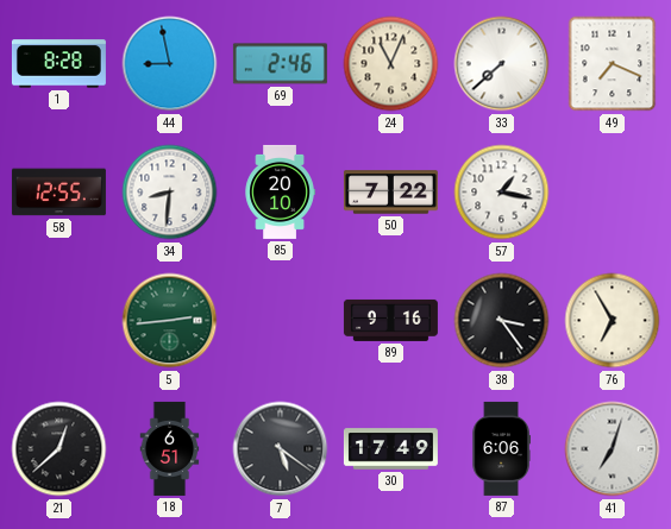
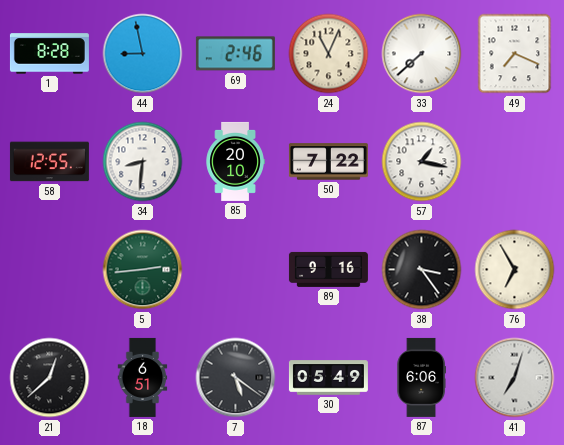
30: 17:49 -> 05:49 (328, 378)
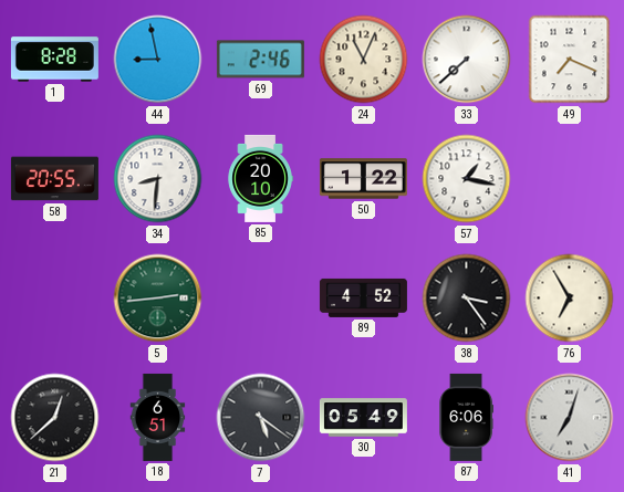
58: 12:55 -> 20:55 (54, 179)
50: 7:22 -> 1:22 (363, 179)
89: 9:16 -> 4:52 (363, 297)
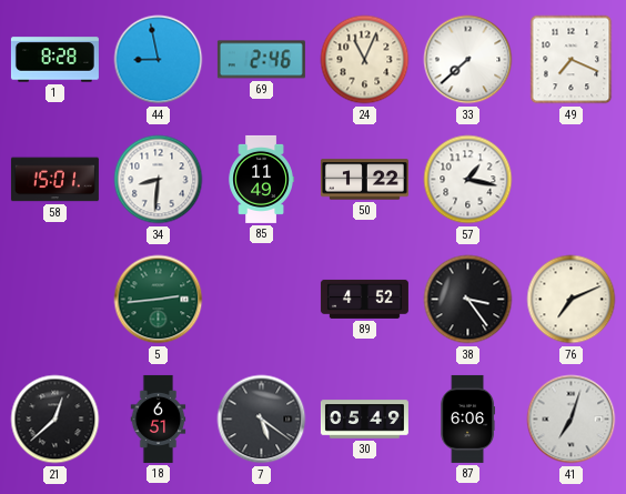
58: 20:55 -> 15:01 (54, 180)
85: 20:10 -> 11:49 (261, 179)
76: 6:55 -> 7:11 (572, 300)
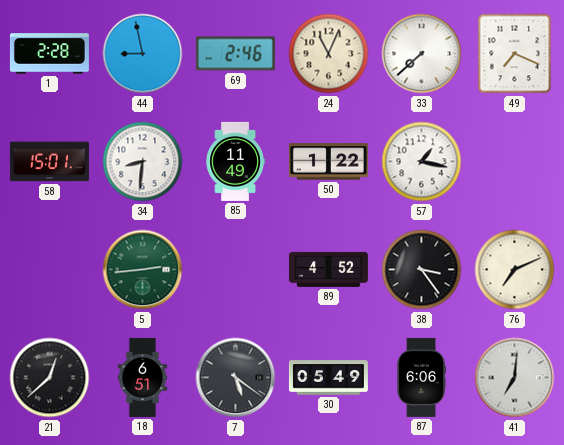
1: 8:28 -> 2:28 (49, 54)
41: 7:03 -> 7:01 (515, 378)
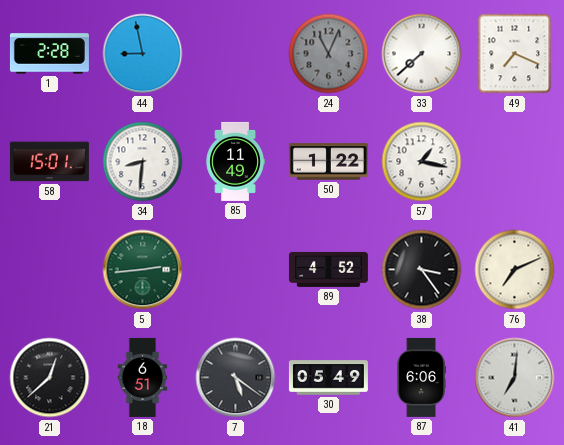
69: 2:46 -> none (235, 54)
24 dial: cream -> grey (329, 54)
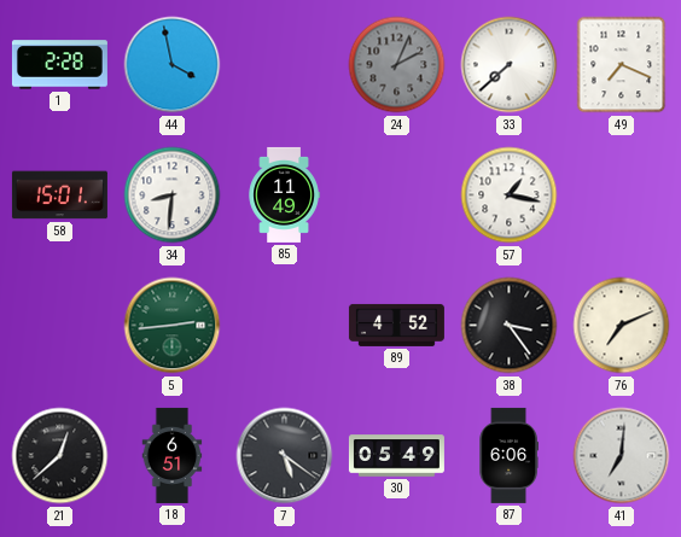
44: 8:58 -> 3:58 (173, 65)
24: 11:04 -> 2:04 (397, 65)
50: 1:22 -> none (328, 162)
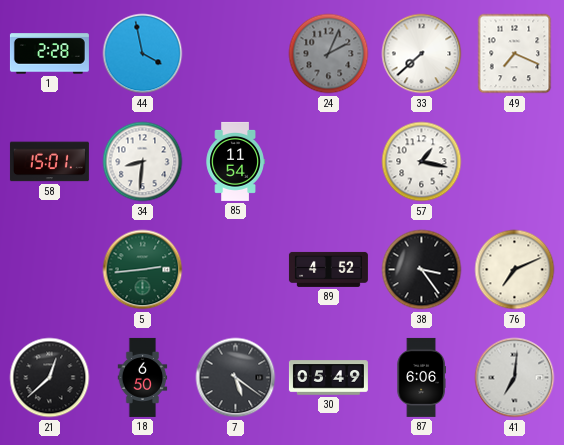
85: 11:49 -> 11:54 (235, 161)
18: 6:51 -> 6:50 (143, 377)
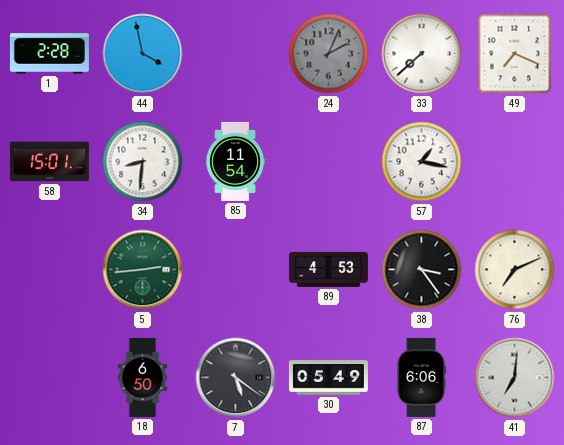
89: 4:52 -> 4:53 (328, 269)
21: 12:38 -> none (50, 378)
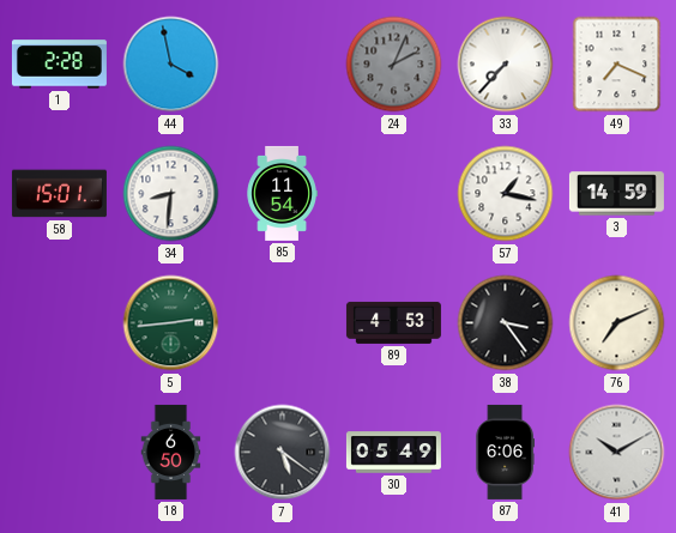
33: 7:38 -> 7:37 (506, 65)
3: none -> 14:59 (616, 194)
41: 7:01 -> 10:10 (617, 453)
